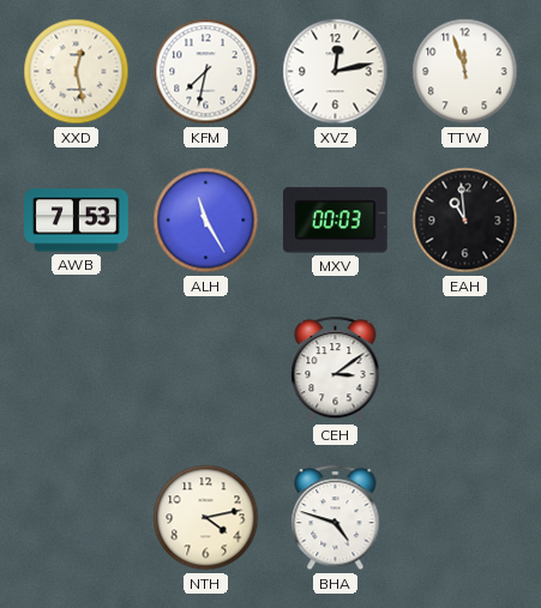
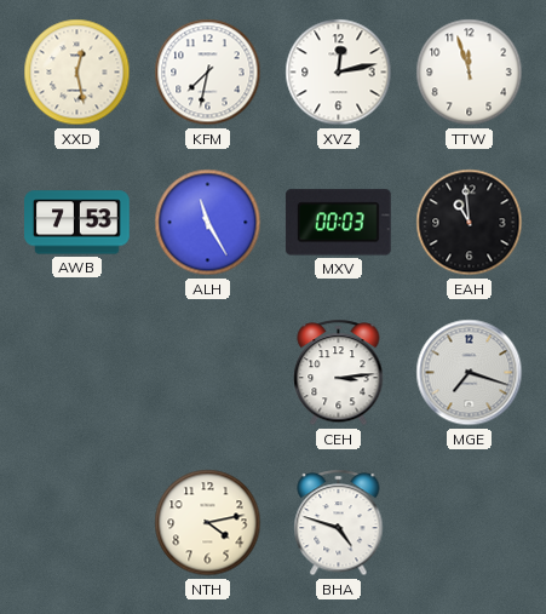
CEH: 3:09 -> 3:14 (339, 373)
MGE: none -> 7:18 (470, 373)
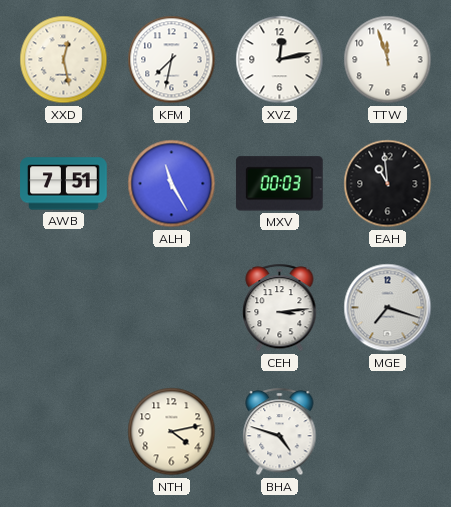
AWB: 7:53 -> 7:51 (64, 184)
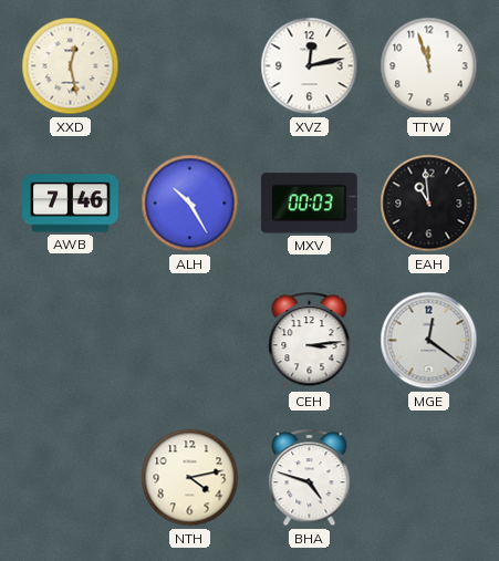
KFM: 7:32 -> none (172, 60)
AWB: 7:51 -> 7:46 (71, 204)
ALH: 11:25 -> 10:25 (190, 204)
MGE: 7:18 -> 12:21 (429, 341)
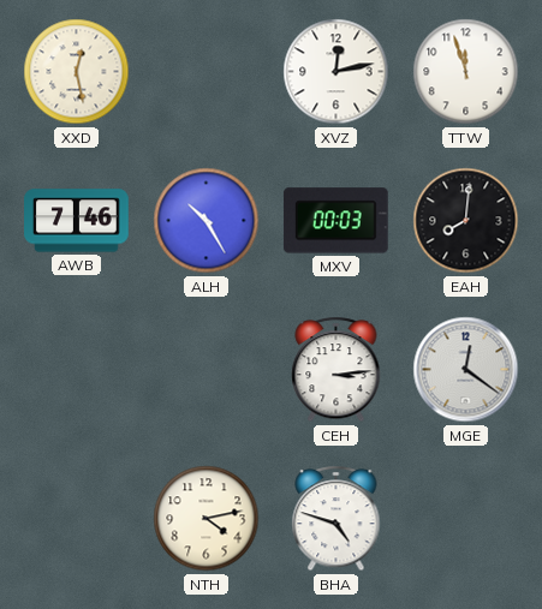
EAH: 10:59 -> 8:01 (466, 221)
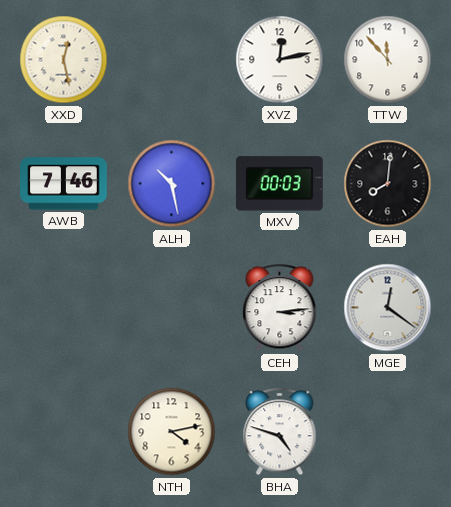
TTW: 11:57 -> 11:53 (388, 60)
ALH: 10:25 -> 10:28 (172, 184)
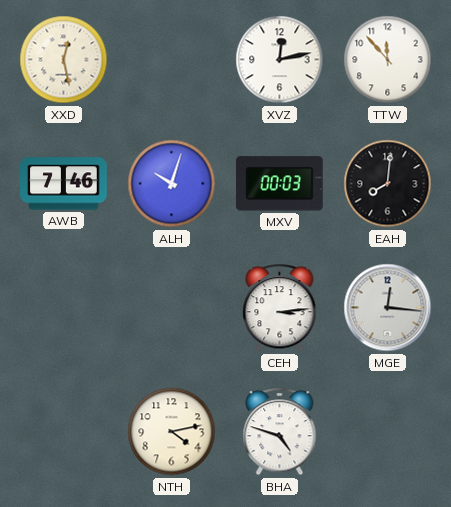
ALH: 10:28 -> 10:03 (172, 184)
MGE: 12:21 -> 12:16 (388, 308)
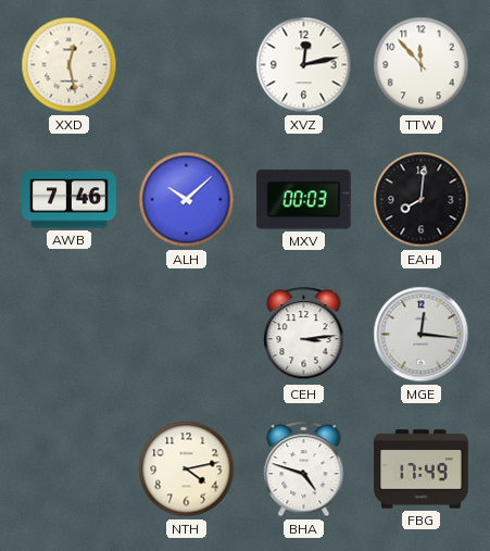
ALH: 10:03 -> 10:08 (187, 200)
FBG: none -> 17:49 (422, 469)
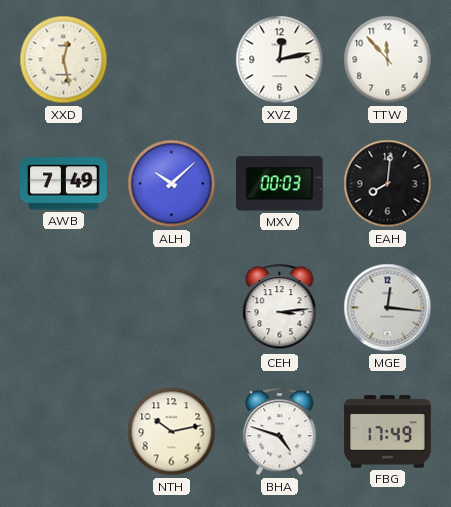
AWB: 7:46 -> 7:49 (64, 184)
NTH: 4:13 -> 10:13 (172, 432)
